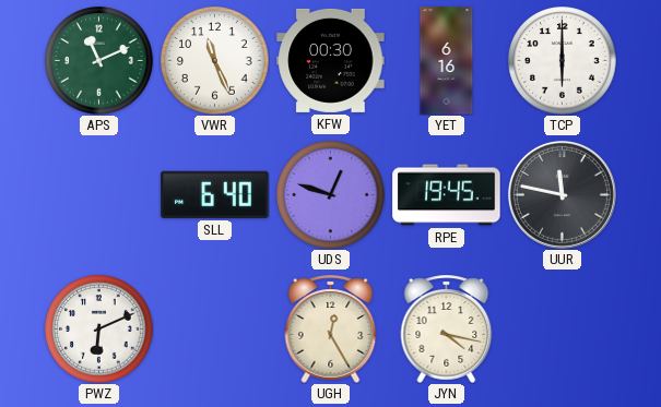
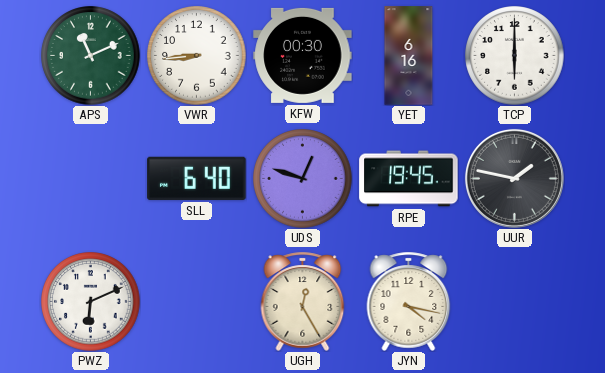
VWR: 11:26 -> 8:44 (197, 56)
UUR: 11:47 -> 1:47 (514, 178)
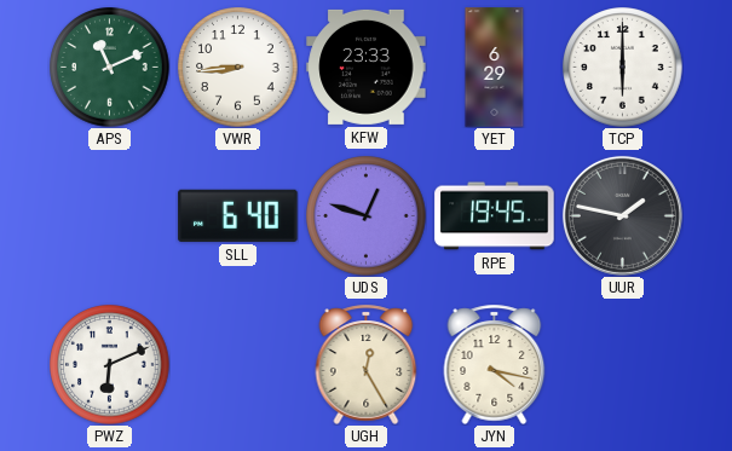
KFW: 00:30 -> 23:33 (367, 67)
YET: 6:16 -> 6:29 (495, 68)
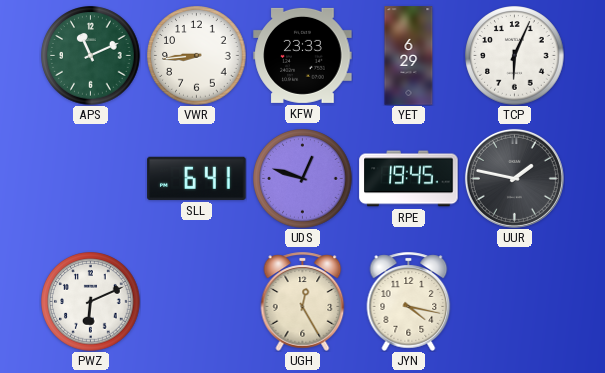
TCP: 6:00 -> 6:04 (515, 56)
SLL: 6:40 -> 6:41 (197, 178)
